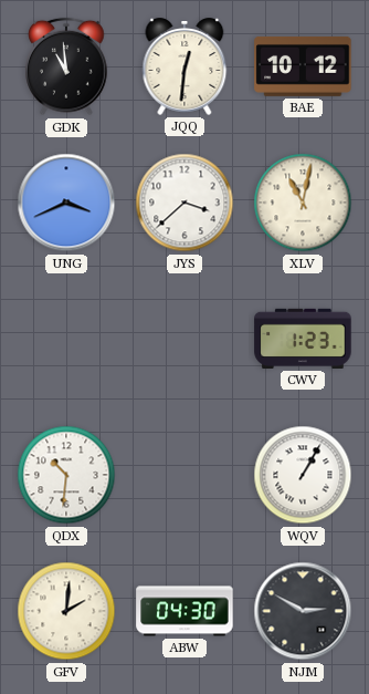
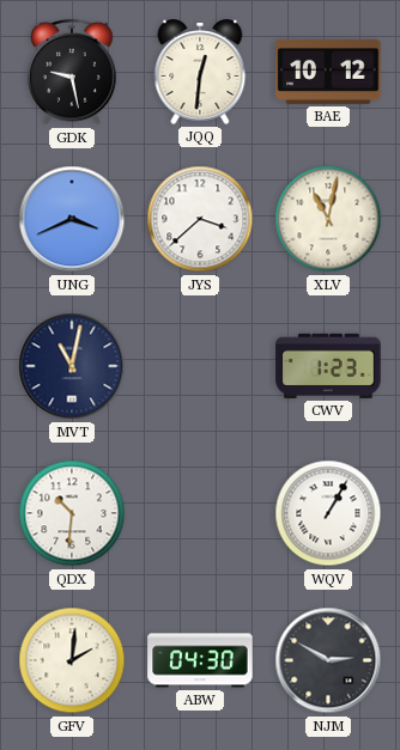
GDK: 10:59 -> 9:28 (72, 72)
MVT: none -> 11:02 (72, 366)
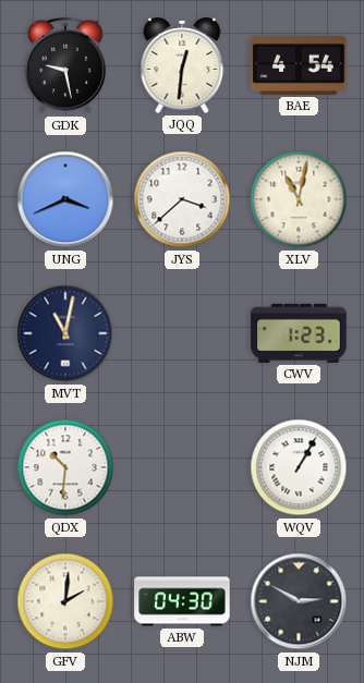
BAE: 10:12 -> 4:54 (299, 65)
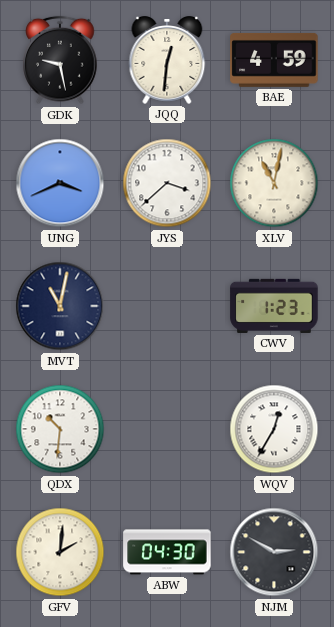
BAE: 4:54 -> 4:59 (274, 60)
WQV: 1:05 -> 12:35 (274, 429)
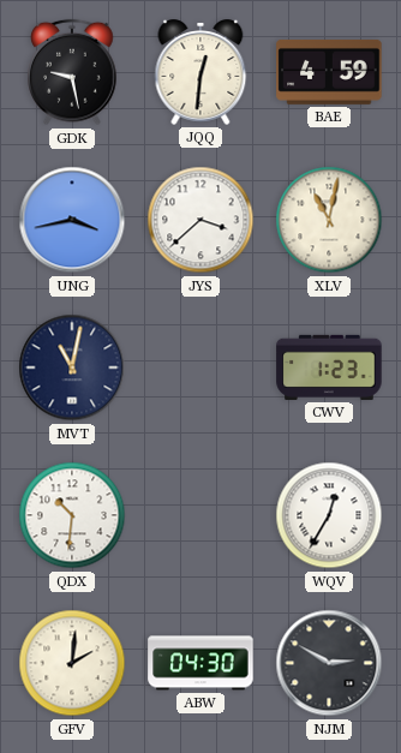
UNG: 3:41 -> 3:43 (72, 220)
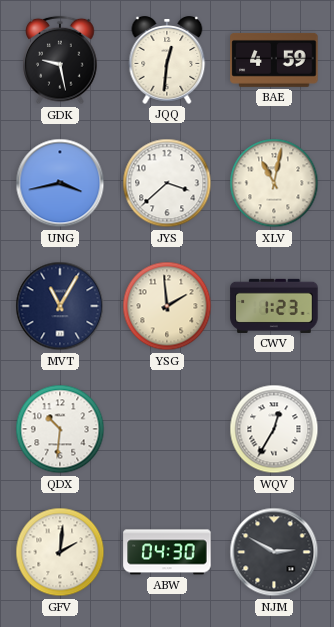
MVT: 11:02 -> 11:05 (60, 306)
YSG: none -> 1:59 (167, 306)
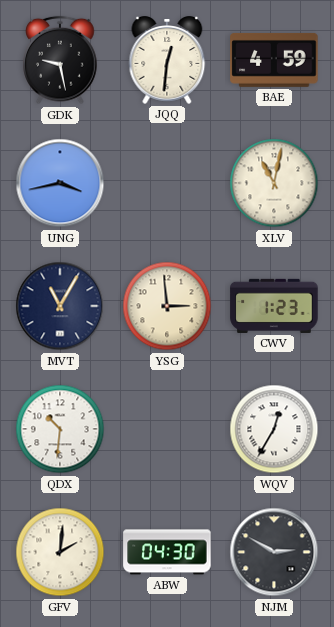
JYS: 3:38 -> none (167, 183)
YSG: 1:59 -> 2:59 (167, 306)
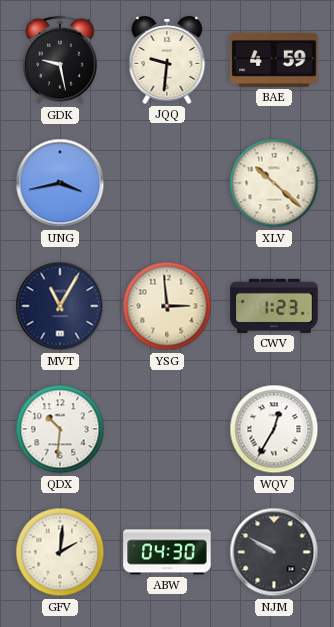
JQQ: 12:31 -> 9:31 (167, 60)
XLV: 11:02 -> 10:22 (274, 183)
NJM: 2:50 -> 9:50 (274, 552)
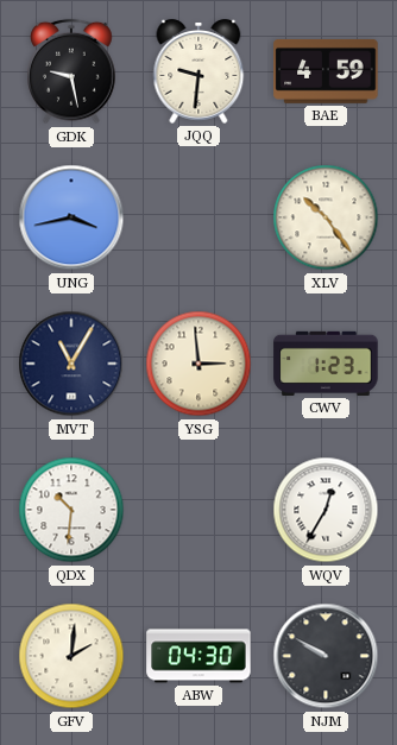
XLV: 10:22 -> 10:24 (326, 217)
